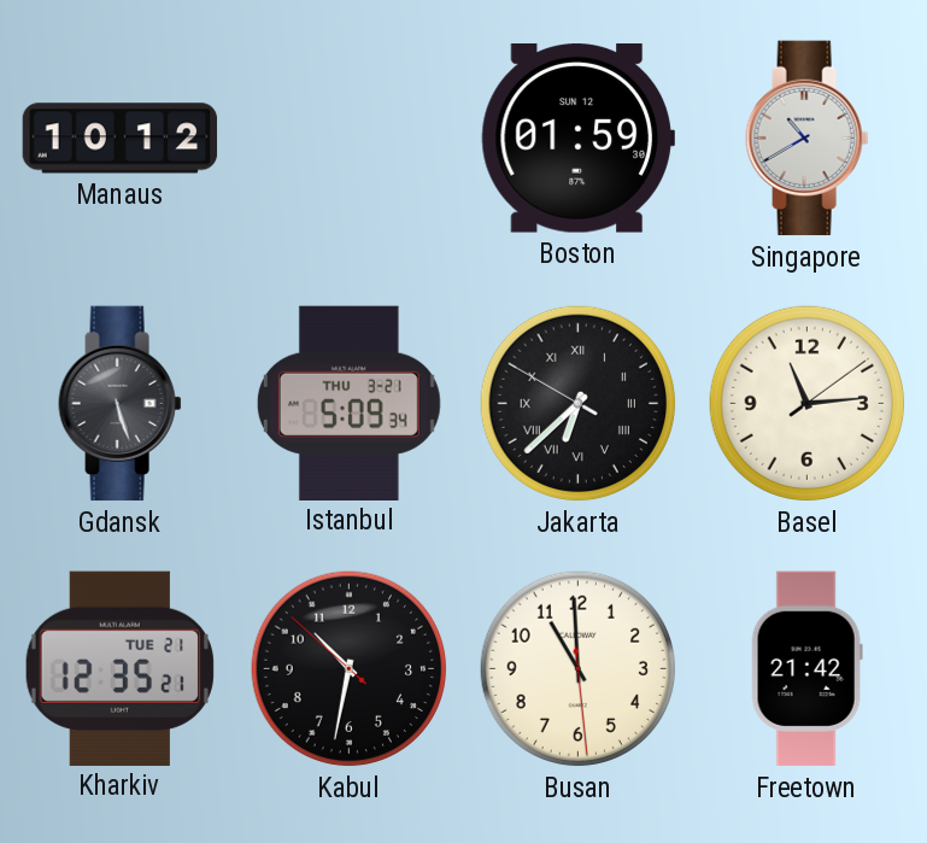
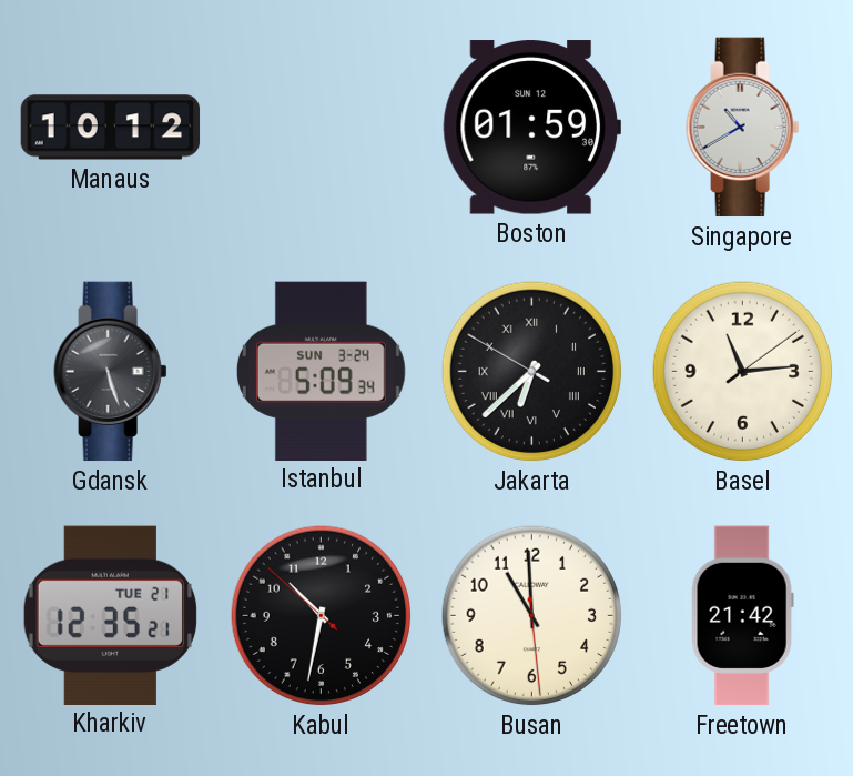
Istanbul date: THU 3-21 -> SUN 3-24 (321, 371)
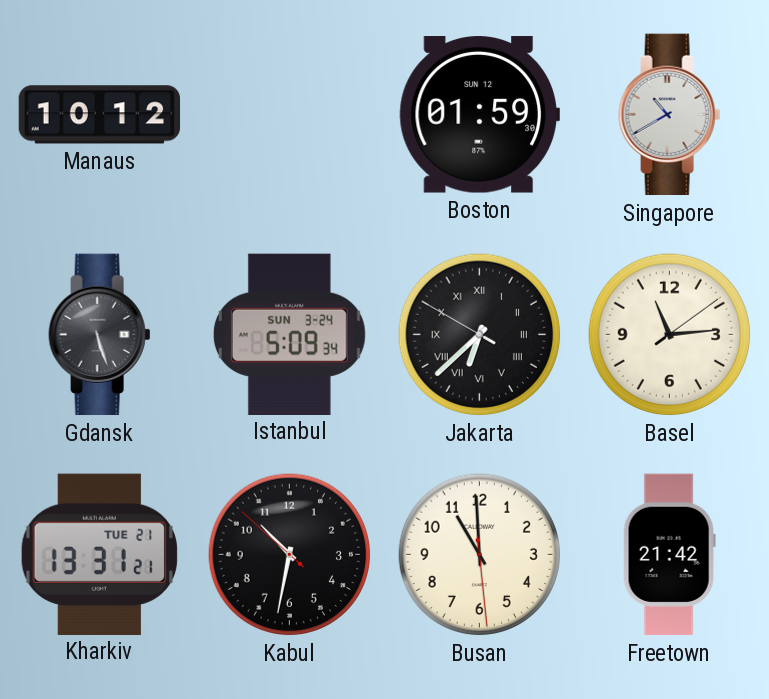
Kharkiv: 12:35 -> 13:31 (99, 554)
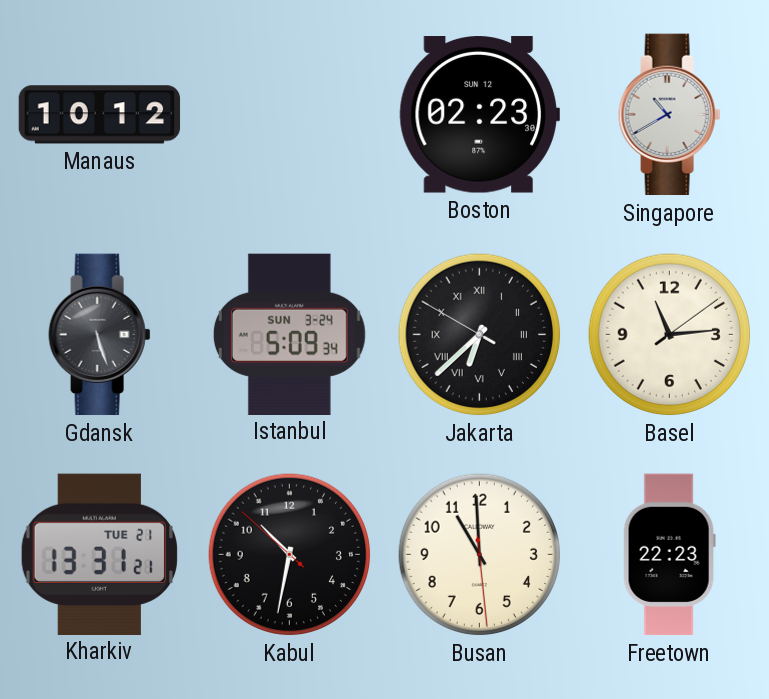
Boston: 01:59 -> 02:23 (479, 115)
Freetown: 21:42 -> 22:23 (669, 555)
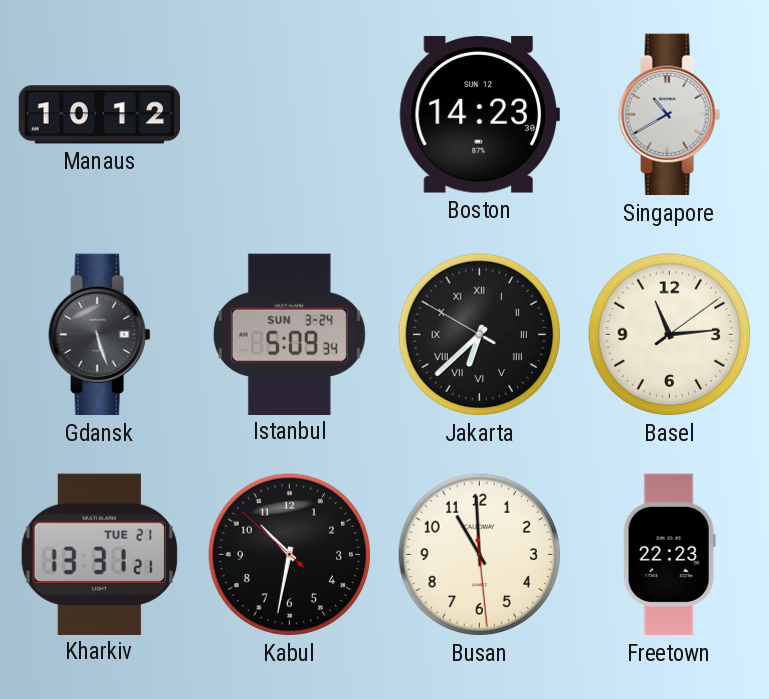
Boston: 02:23 -> 14:23 (479, 115)
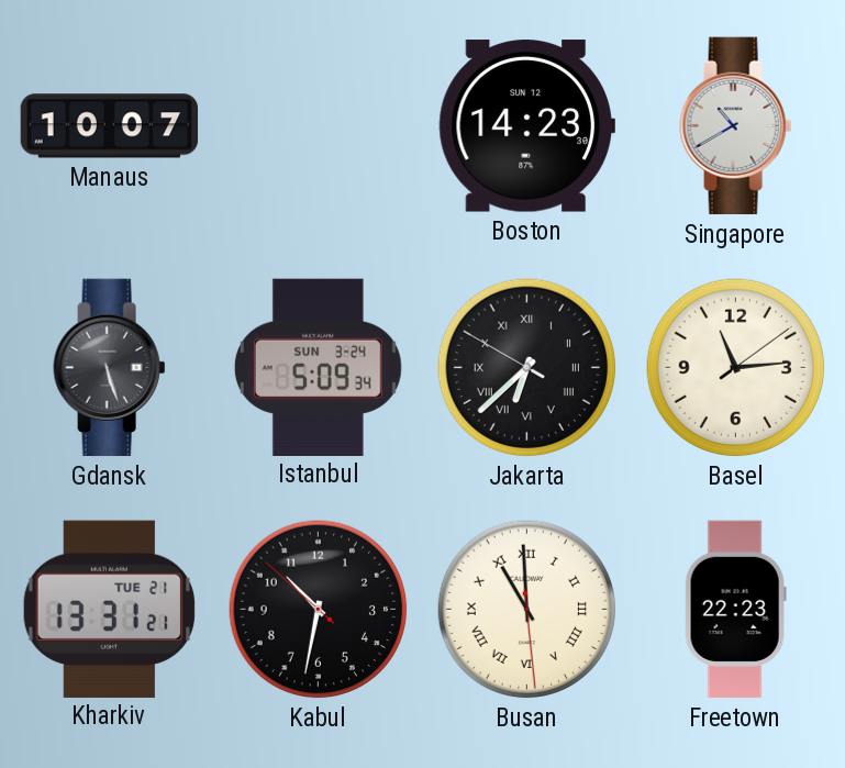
Manaus: 10:12 -> 10:07 (110, 126)
Busan numerals: Arabic -> Roman (527, 610)
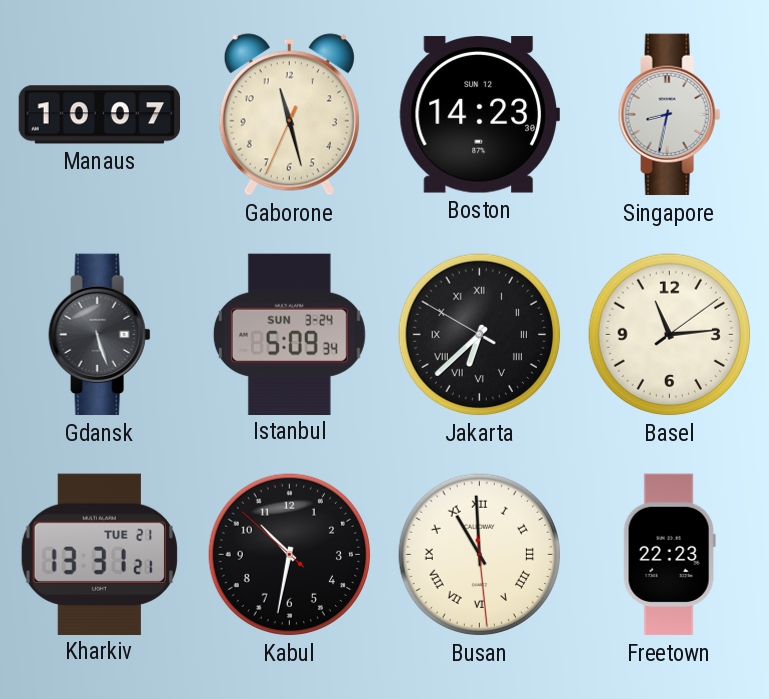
Gaborone: none -> 11:27 (289, 115)
Singapore: 10:40 -> 8:32 (670, 115)
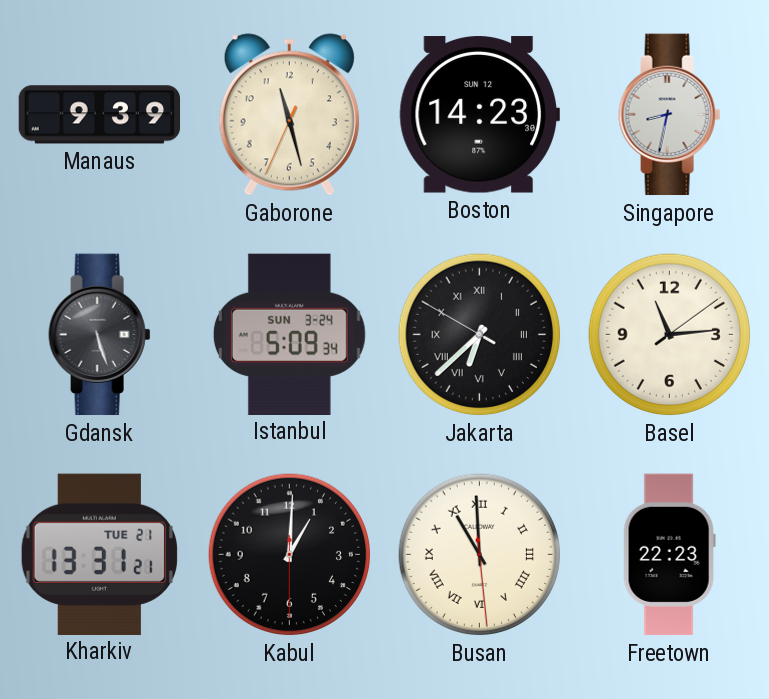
Manaus: 10:07 -> 9:39 (100, 115)
Kabul: 10:31 -> 1:00 (290, 555)
